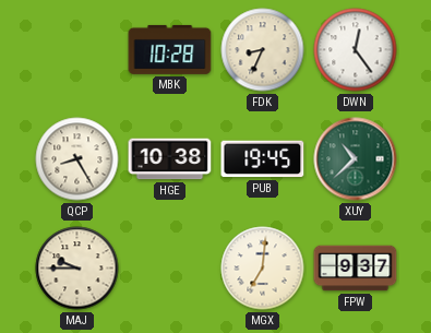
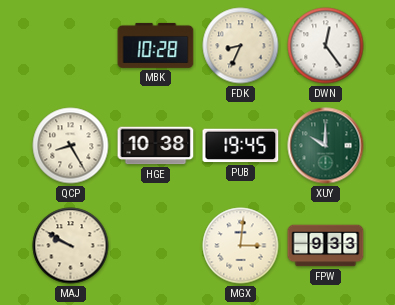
XUY: 10:38 -> 10:00 (326, 146)
MAJ: 9:45 -> 9:50 (71, 246)
MGX: 7:01 -> 3:01 (241, 246)
FPW: 9:37 -> 9:33 (326, 246)
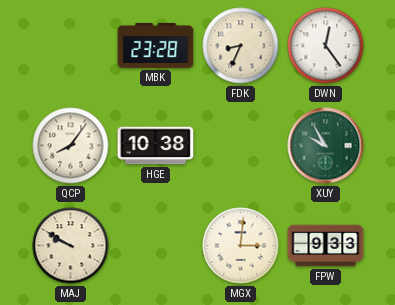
MBK: 10:28 -> 23:28 (156, 45)
QCP: 8:25 -> 8:06 (71, 146)
PUB: 19:45 -> none (241, 146)
XUY: 10:00 -> 9:55 (326, 146)
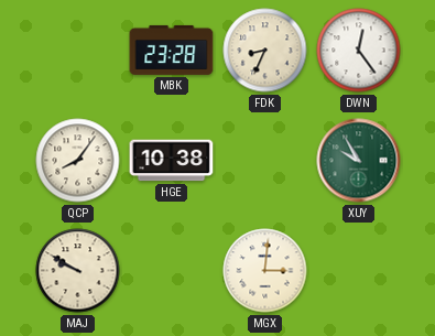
FPW: 9:33 -> none (326, 246)
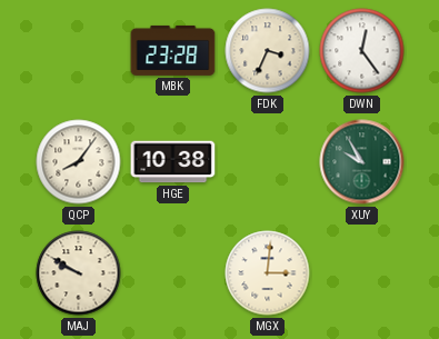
FDK: 8:34 -> 3:34 (268, 51)
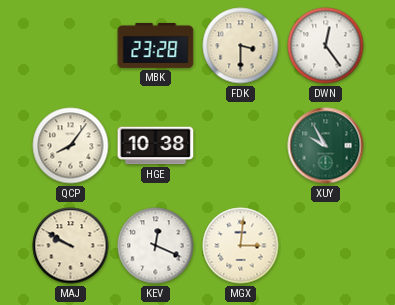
FDK: 3:34 -> 3:30 (241, 46)
KEV: none -> 12:19 (156, 246)
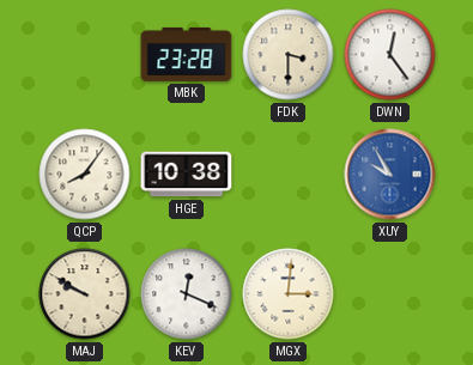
XUY dial: green -> blue (390, 175)
